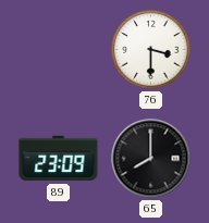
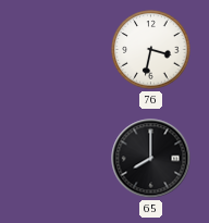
76: 3:30 -> 3:32 (151, 50)
89: 23:09 -> none (59, 159)
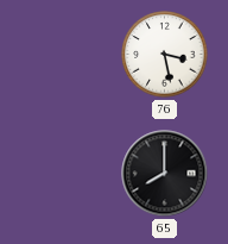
76: 3:32 -> 3:28 (165, 55)
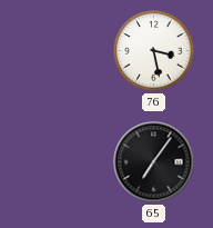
65: 8:00 -> 7:06 (154, 162)
